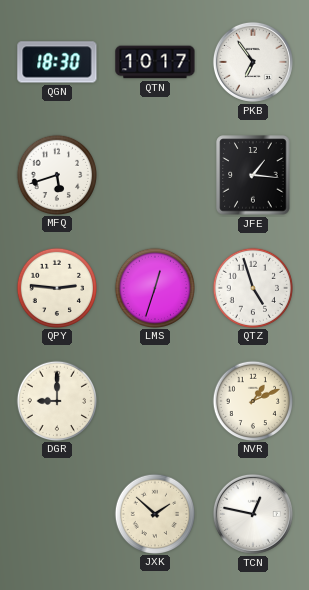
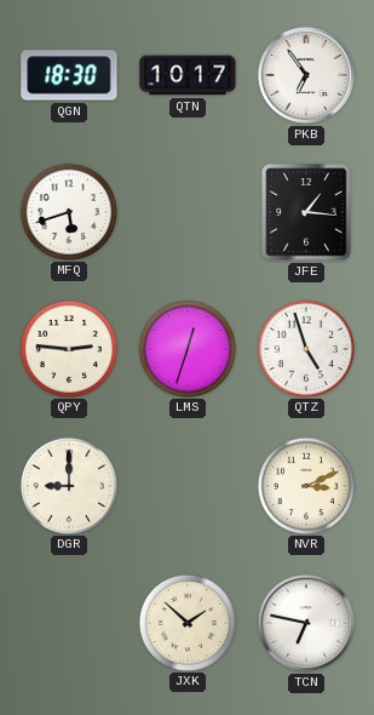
NVR: 1:11 -> 3:11 (305, 485)
TCN: 12:47 -> 6:47 (306, 623)
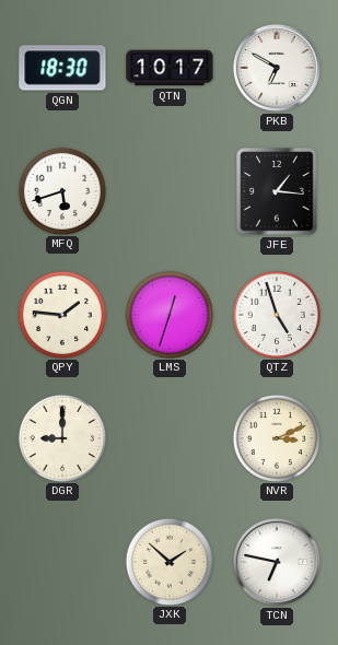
PKB: 6:54 -> 6:50 (277, 68)
QPY: 2:46 -> 1:46 (61, 314)
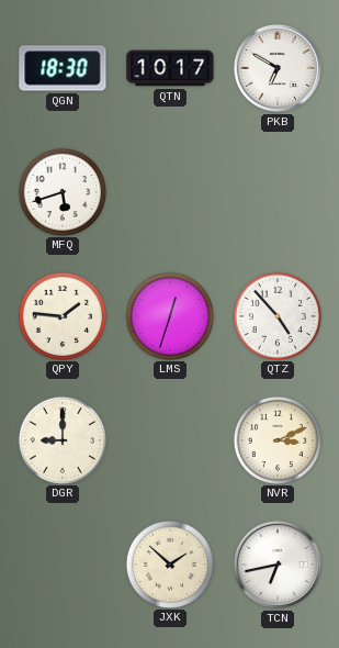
JFE: 1:16 -> none (277, 191)
QTZ: 4:57 -> 4:53 (276, 315)
TCN: 6:47 -> 6:43 (278, 565)
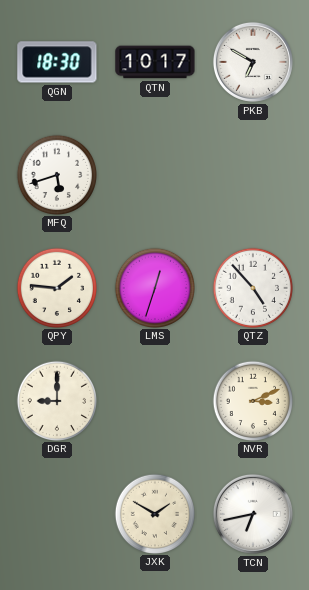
JXK: 1:52 -> 1:50 (154, 513)
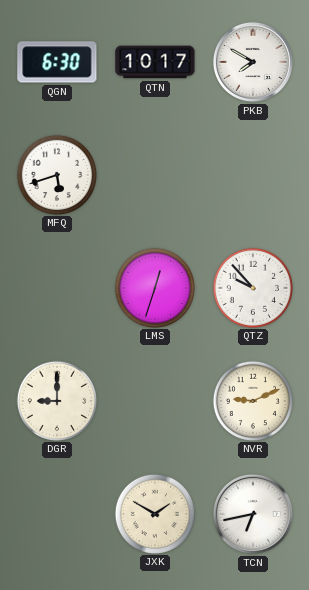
QGN: 18:30 -> 6:30 (57, 62)
PKB: 6:50 -> 7:50 (253, 62)
QPY: 1:46 -> none (56, 287)
QTZ: 4:53 -> 9:53 (252, 287)
NVR: 3:11 -> 9:11 (252, 400)
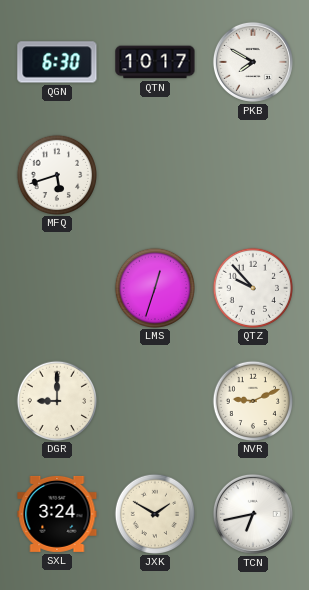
SXL: none -> 3:24 (57, 514)
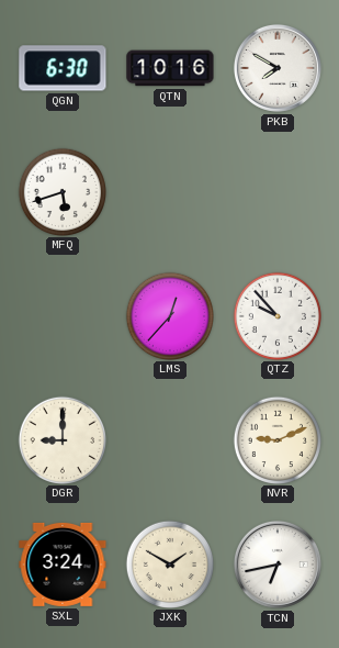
QTN: 10:17 -> 10:16 (170, 68)
LMS: 12:33 -> 12:37 (169, 315)
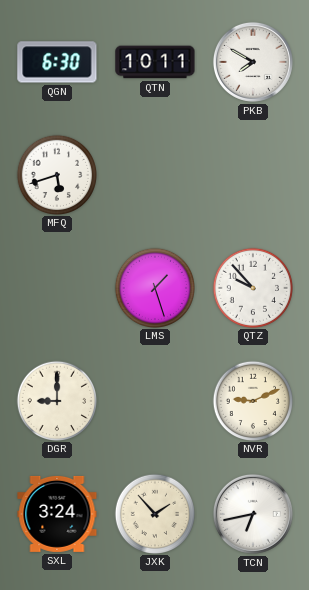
QTN: 10:16 -> 10:11 (155, 62)
LMS: 12:37 -> 1:27 (154, 287)
JXK: 1:50 -> 1:53 (154, 513)
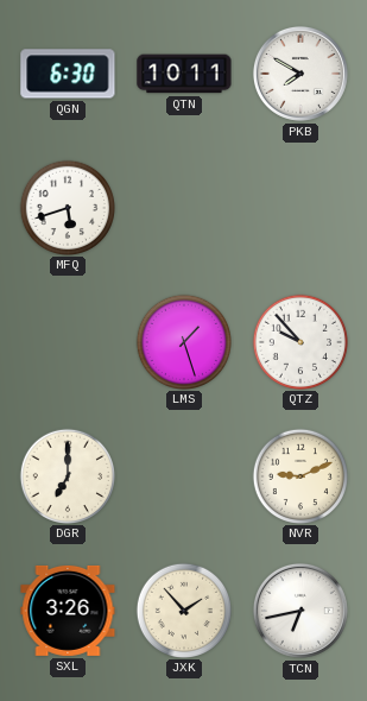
DGR: 9:00 -> 7:00 (67, 475)
SXL: 3:24 -> 3:26 (68, 611)
